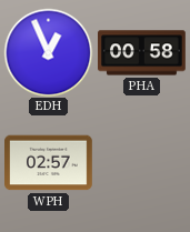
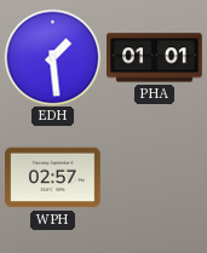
EDH: 12:56 -> 1:29 (52, 57)
PHA: 00:58 -> 01:01 (155, 58)
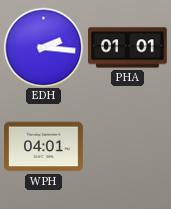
EDH: 1:29 -> 2:16 (43, 47)
WPH: 02:57 -> 04:01 (44, 147)
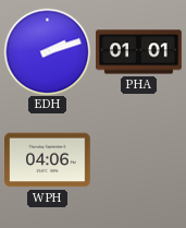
EDH: 2:16 -> 2:12 (47, 51)
WPH: 04:01 -> 04:06 (48, 160)
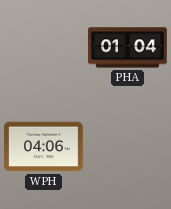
EDH: 2:12 -> none (47, 51)
PHA: 01:01 -> 01:04 (128, 48)
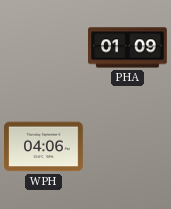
PHA: 01:04 -> 01:09 (128, 48)
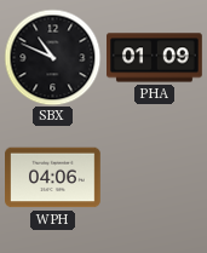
SBX: none -> 10:49 (52, 57)
